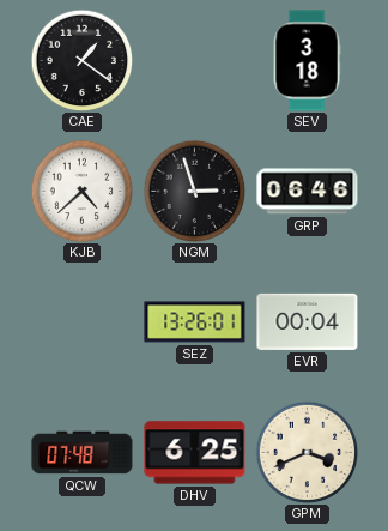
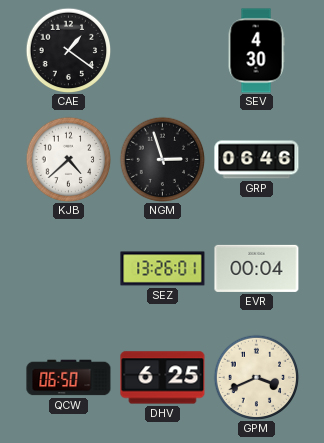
SEV: 3:18 -> 4:30 (256, 51)
QCW: 07:48 -> 06:50 (69, 378)
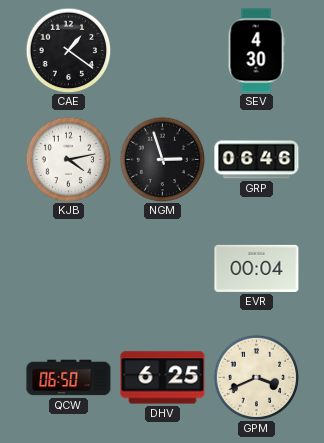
KJB: 4:38 -> 4:13 (68, 159)
SEZ: 13:26 -> none (163, 269)
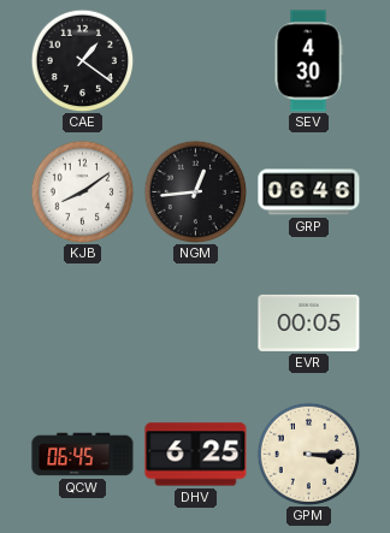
KJB: 4:13 -> 8:09 (82, 191)
NGM: 2:57 -> 12:44 (195, 191)
EVR: 00:04 -> 00:05 (309, 322)
QCW: 06:50 -> 06:45 (83, 455)
GPM: 3:41 -> 3:15 (308, 454)
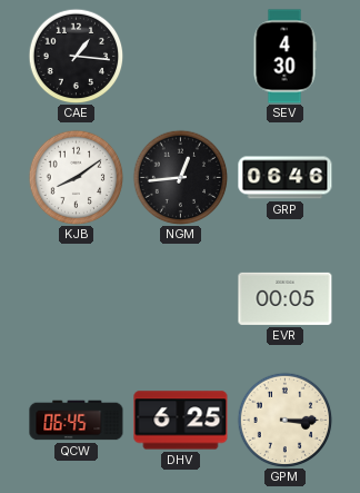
CAE: 1:21 -> 1:16 (76, 56)
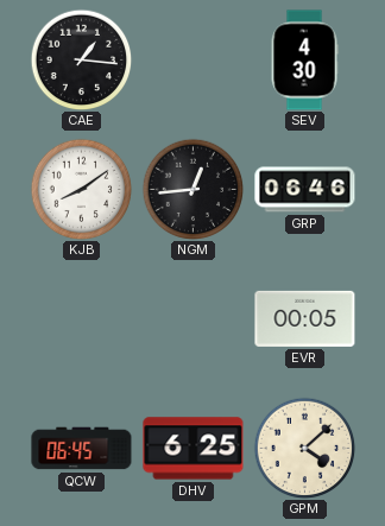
GPM: 3:15 -> 4:08 (304, 448)
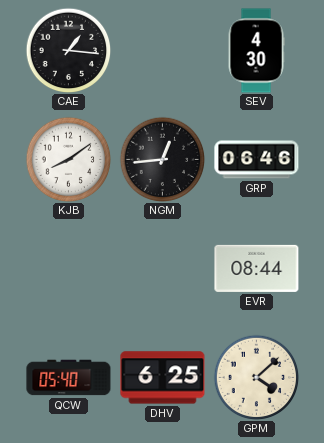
EVR: 00:05 -> 08:44 (257, 268)
QCW: 06:45 -> 05:40 (69, 378)
